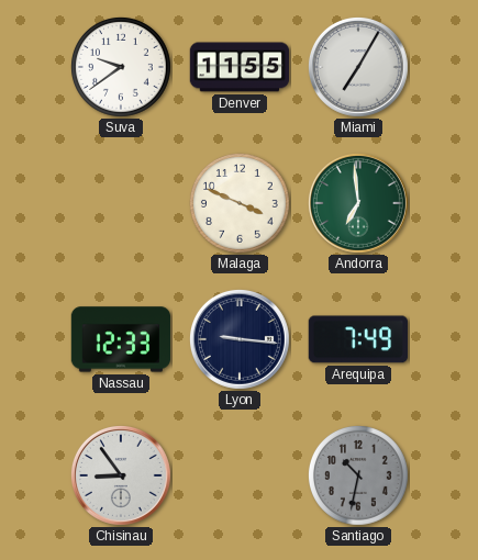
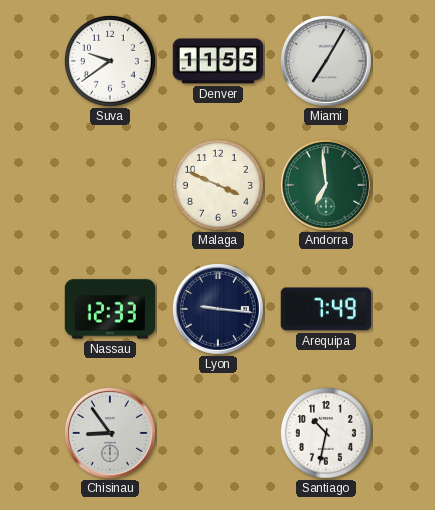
Santiago dial: grey -> white (326, 433)
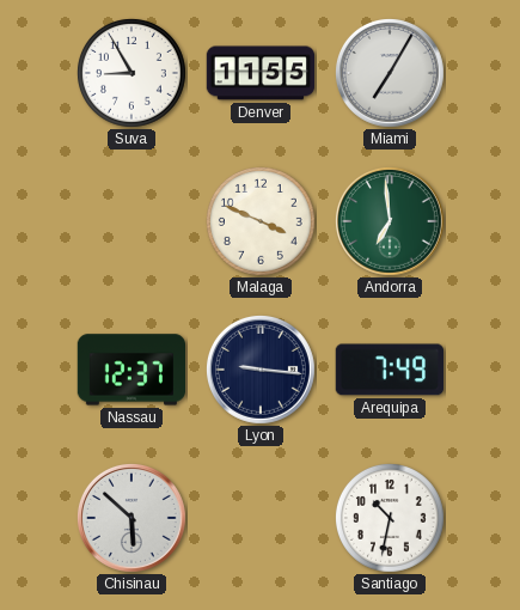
Suva: 9:39 -> 8:55 (131, 73)
Nassau: 12:33 -> 12:37 (131, 370)
Chisinau: 8:54 -> 5:52 (131, 518)
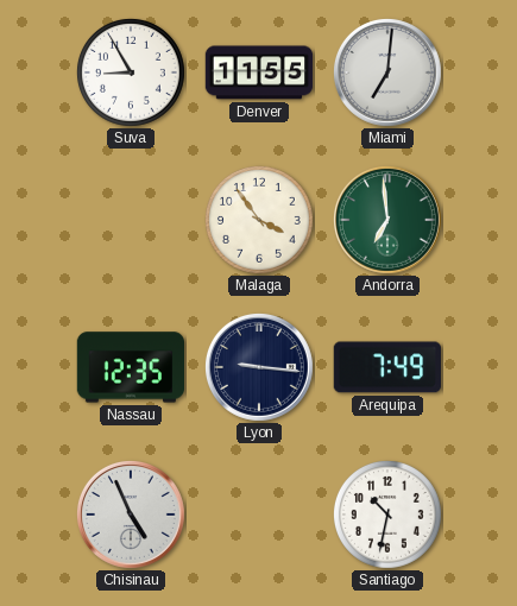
Miami: 7:05 -> 7:01 (387, 72)
Malaga: 3:49 -> 3:54 (259, 220)
Nassau: 12:37 -> 12:35 (131, 367)
Chisinau: 5:52 -> 4:56 (131, 515)
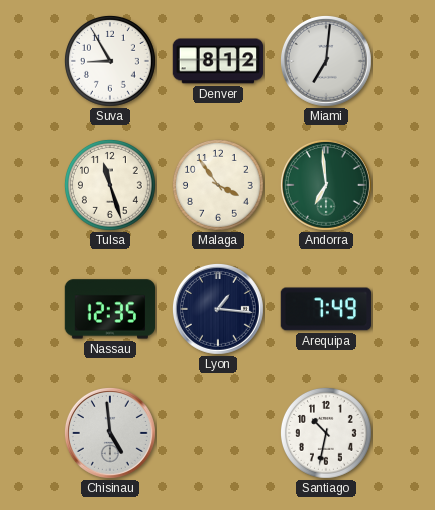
Denver: 11:55 -> 8:12 (218, 61)
Tulsa: none -> 11:27 (110, 185)
Lyon: 9:16 -> 1:16 (218, 309)
Chisinau: 4:56 -> 4:59 (110, 433)
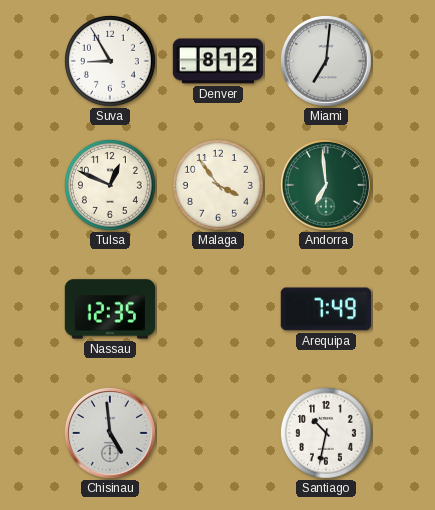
Tulsa: 11:27 -> 12:49 (110, 185)
Lyon: 1:16 -> none (218, 309)
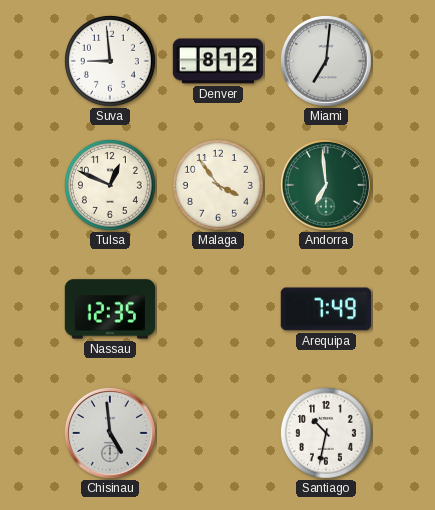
Suva: 8:55 -> 8:59 (110, 61)
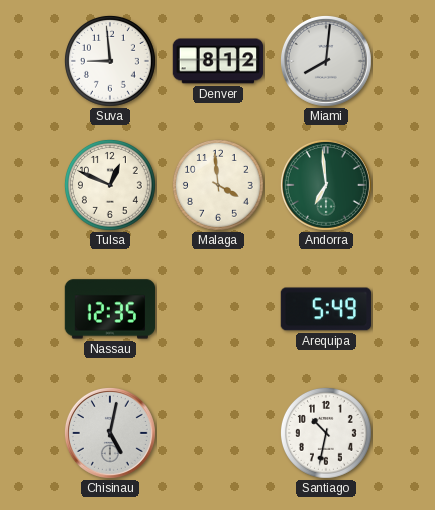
Miami: 7:01 -> 8:01 (326, 61)
Malaga: 3:54 -> 3:59 (218, 185)
Arequipa: 7:49 -> 5:49 (325, 309)
Chisinau: 4:59 -> 5:02 (110, 433)
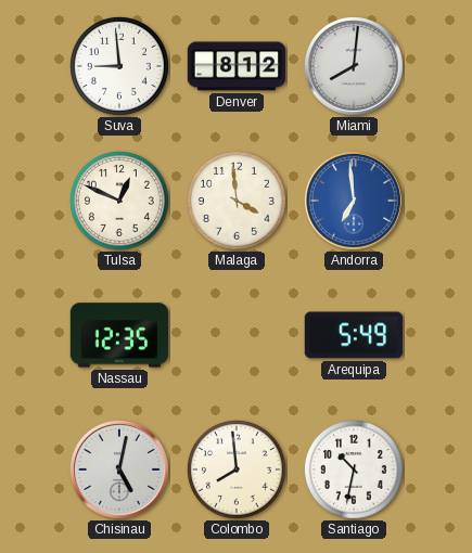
Andorra dial: green -> blue (354, 201)
Colombo: none -> 7:59 (237, 470)
